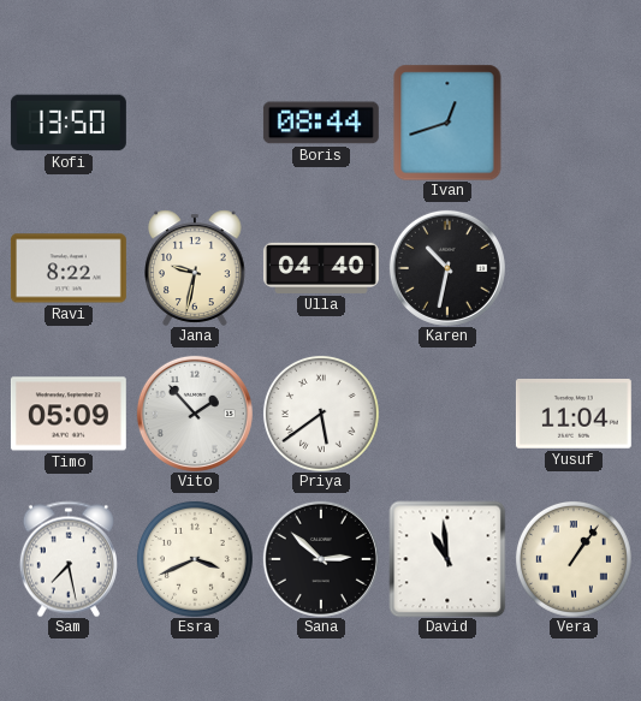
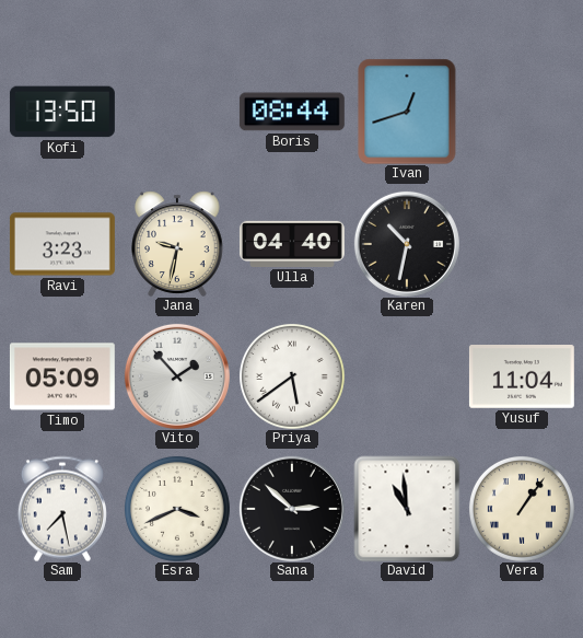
Ravi: 8:22 -> 3:23 (62, 244)
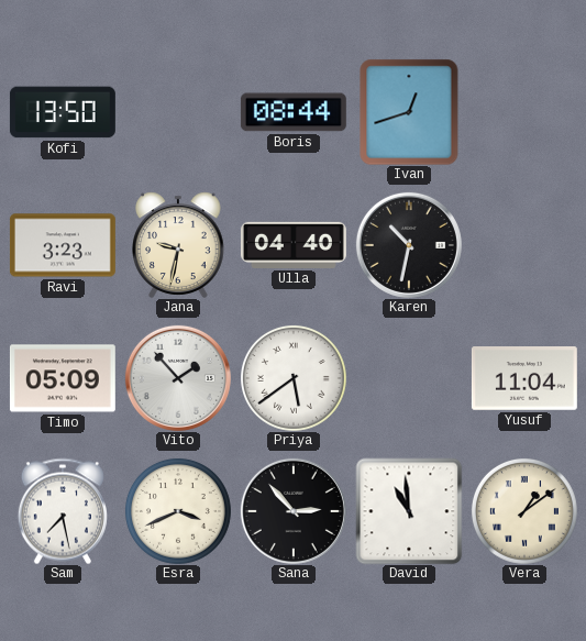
Sana: 2:52 -> 2:53 (294, 511)
Vera: 1:06 -> 1:09 (524, 511)
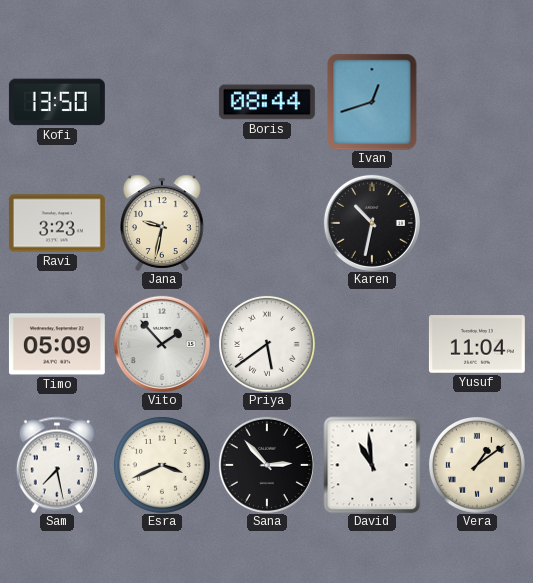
Ulla: 04:40 -> none (294, 245)
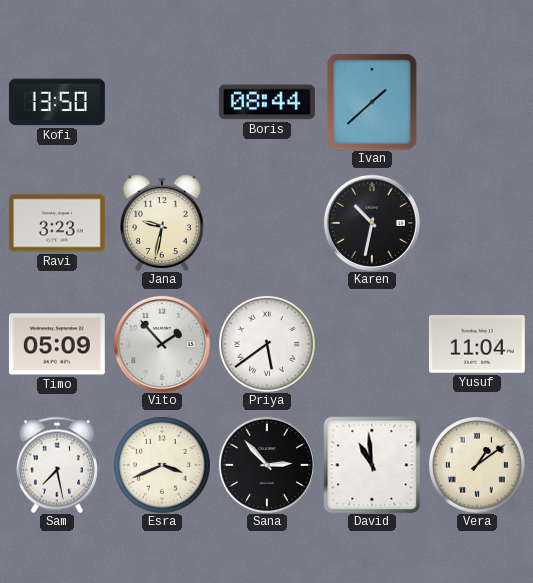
Ivan: 12:42 -> 1:38 (372, 102)
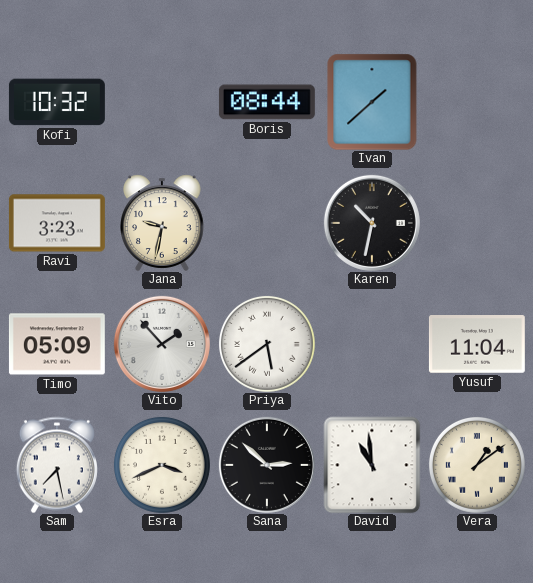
Kofi: 13:50 -> 10:32 (57, 102)
Sana: 2:53 -> 2:52 (267, 465)
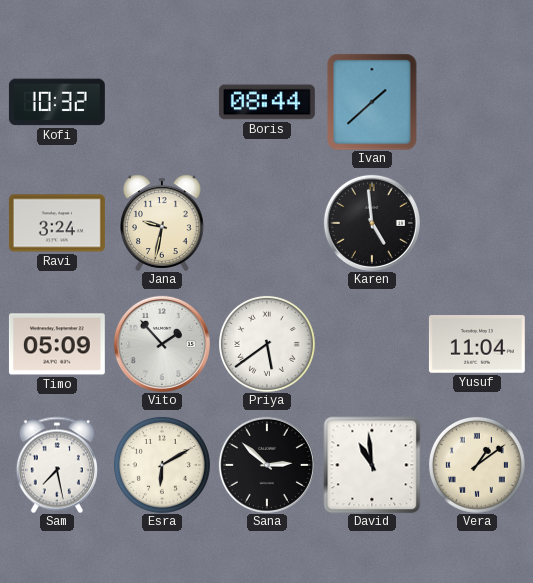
Ravi: 3:23 -> 3:24 (57, 223)
Karen: 10:32 -> 4:59 (372, 223)
Esra: 3:41 -> 6:10 (162, 465)
